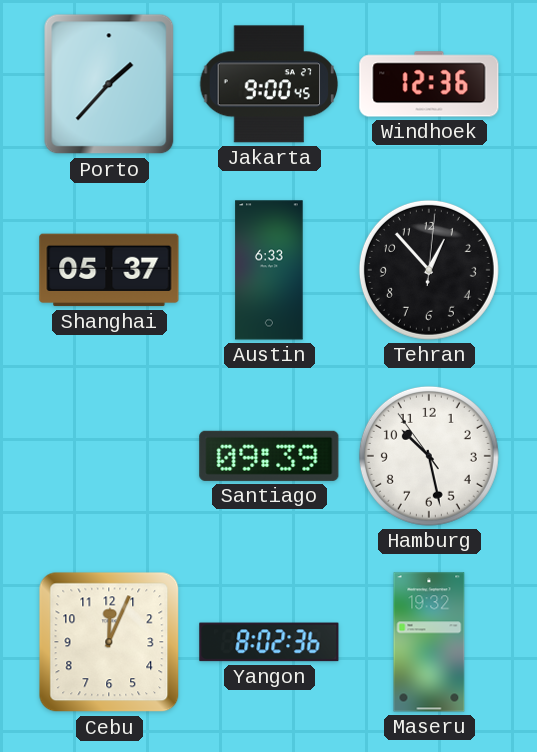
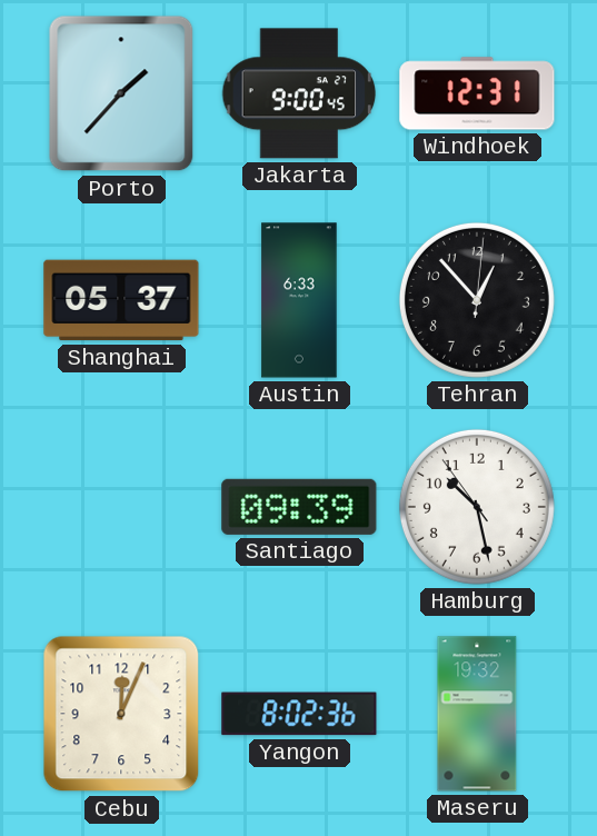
Windhoek: 12:36 -> 12:31 (477, 93)
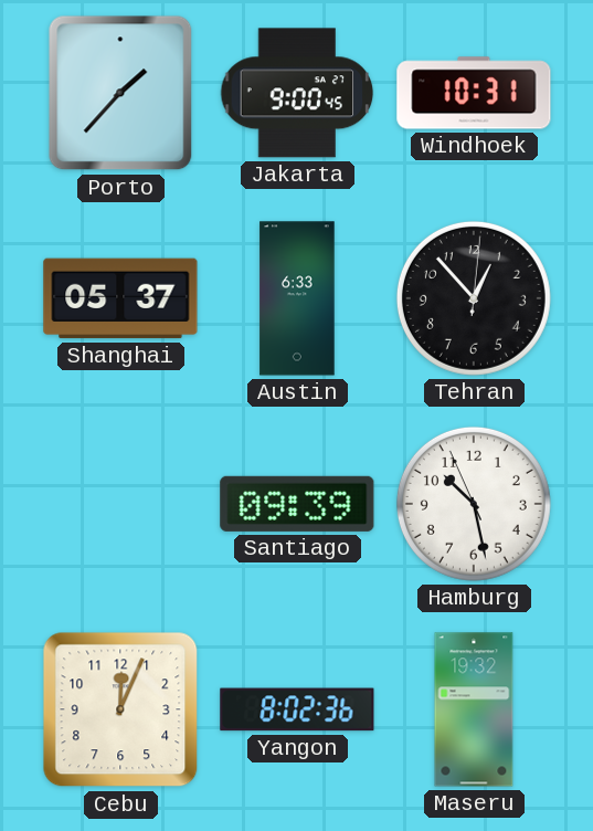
Windhoek: 12:31 -> 10:31 (474, 93)
Hamburg: 10:27:54 -> 10:27:56 (474, 504)
